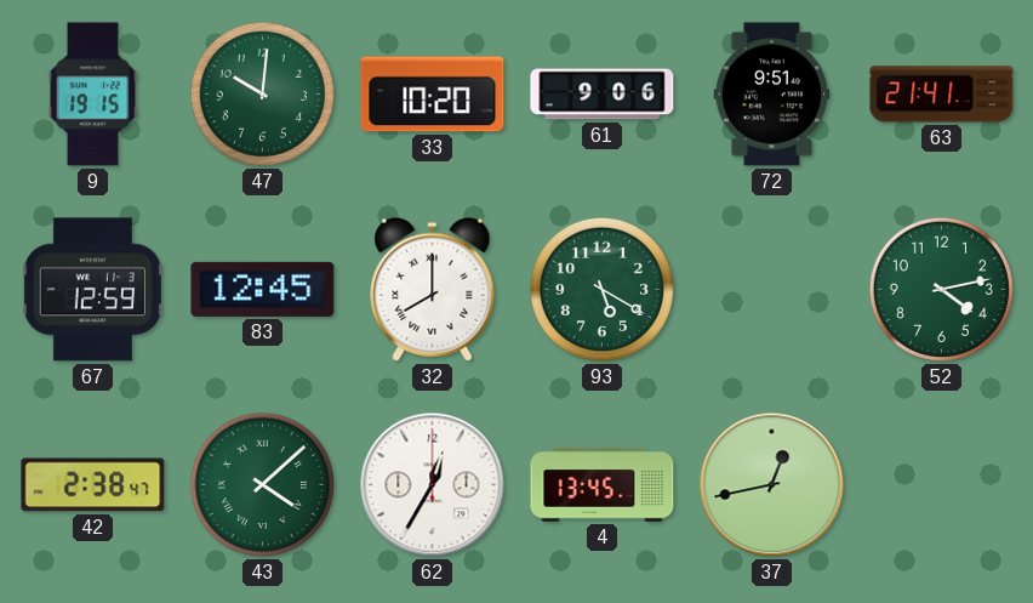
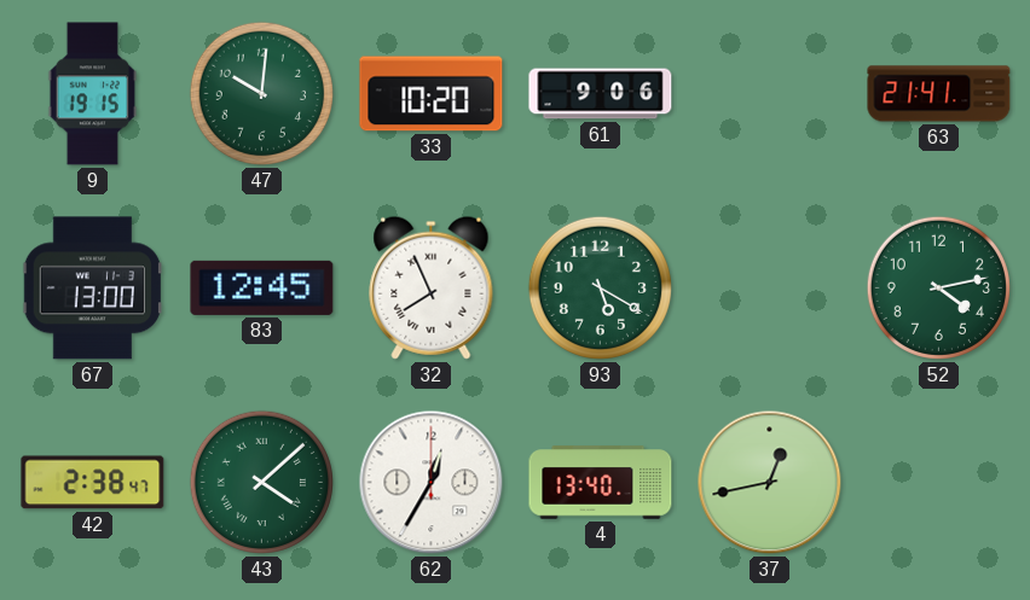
72: 9:51 -> none (772, 95)
67: 12:59 -> 13:00 (92, 289)
32: 8:00 -> 7:56 (432, 287)
4: 13:45 -> 13:40 (601, 483)
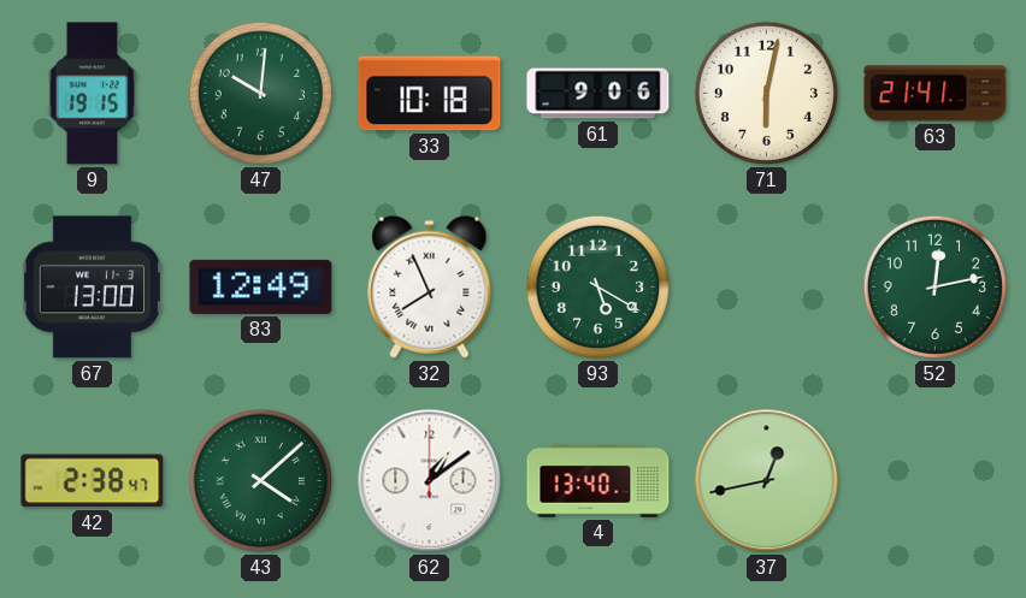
33: 10:20 -> 10:18 (430, 94)
71: none -> 6:02 (766, 93)
83: 12:45 -> 12:49 (261, 286)
52: 4:13 -> 12:13 (934, 286)
62: 12:35 -> 1:09 (430, 481)
